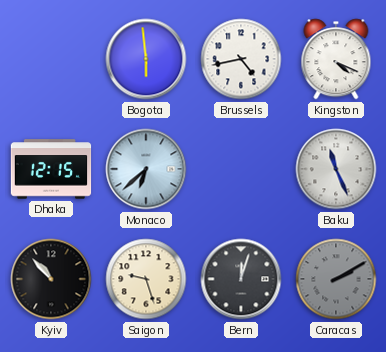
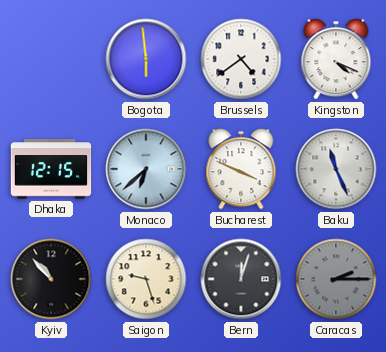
Brussels: 4:43 -> 4:39 (241, 59)
Bucharest: none -> 3:49 (241, 169)
Caracas: 2:10 -> 2:15 (336, 279)
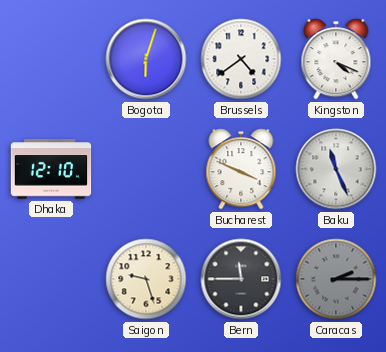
Bogota: 5:59 -> 6:03 (146, 59)
Dhaka: 12:15 -> 12:10 (51, 169)
Monaco: 6:38 -> none (146, 169)
Kyiv: 10:53 -> none (51, 279)
Bern: 12:03 -> 11:45 (241, 279)
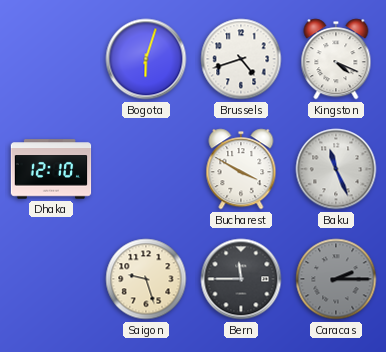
Brussels: 4:39 -> 4:42 (241, 59)
Bucharest: 3:49 -> 3:50 (241, 169)
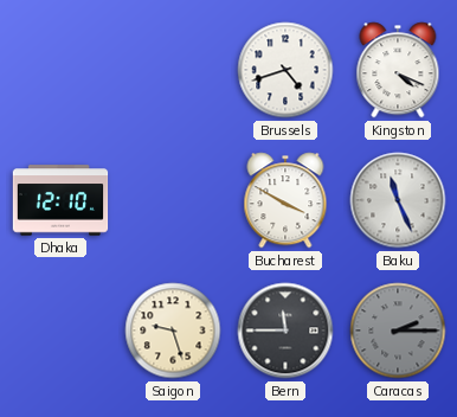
Bogota: 6:03 -> none (146, 59)
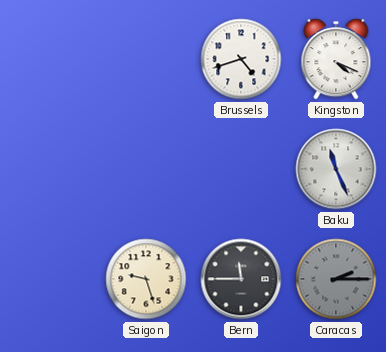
Dhaka: 12:10 -> none (60, 200)
Bucharest: 3:50 -> none (285, 200)
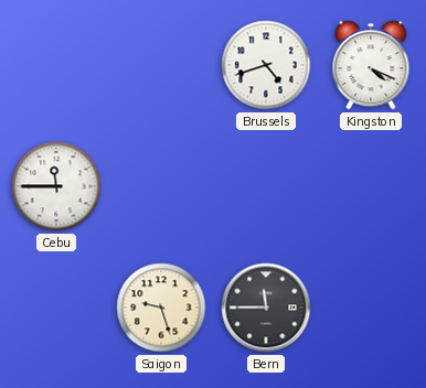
Cebu: none -> 11:45 (56, 186)
Baku: 11:26 -> none (336, 169)
Caracas: 2:15 -> none (336, 279)
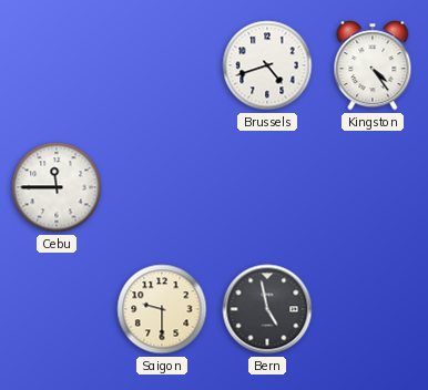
Kingston: 4:19 -> 4:24 (373, 65)
Saigon: 9:27 -> 9:30 (162, 309)
Bern: 11:45 -> 4:58 (267, 309)
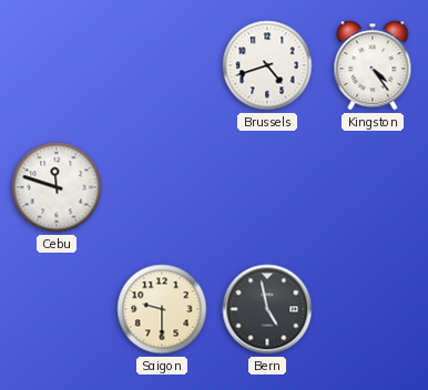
Cebu: 11:45 -> 11:48 (57, 187)
